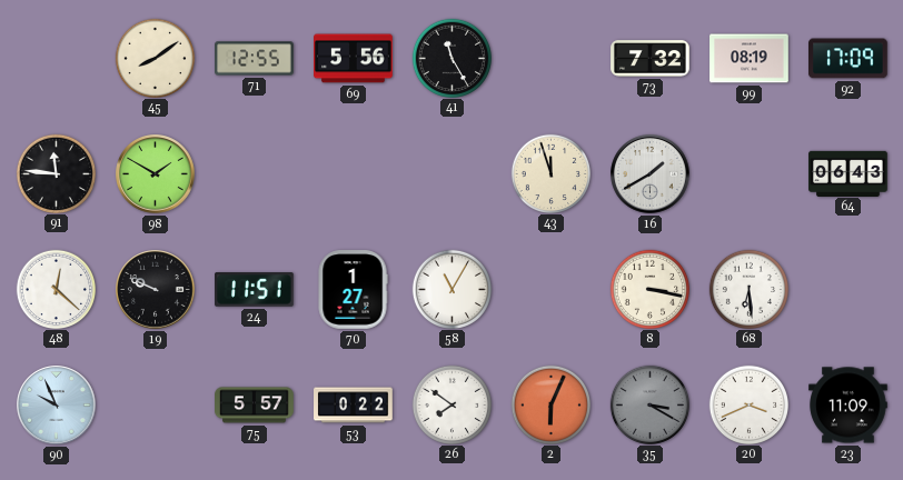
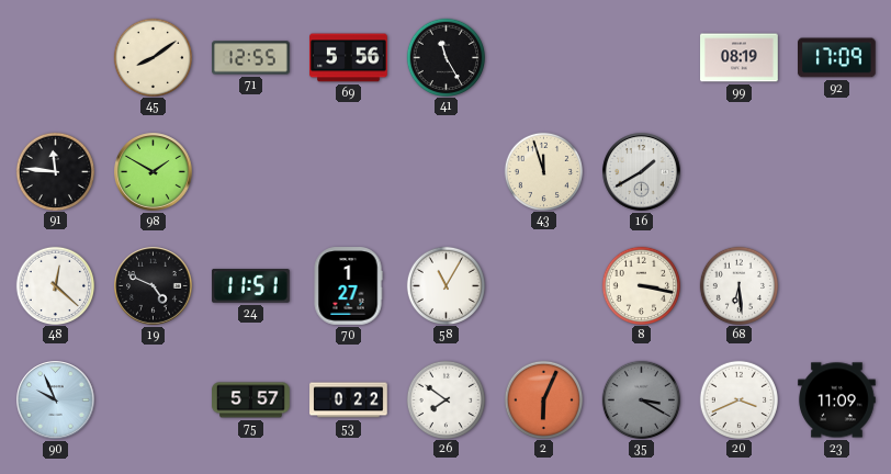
73: 7:32 -> none (651, 59)
64: 06:43 -> none (849, 173)
19: 9:49 -> 4:49 (154, 286)
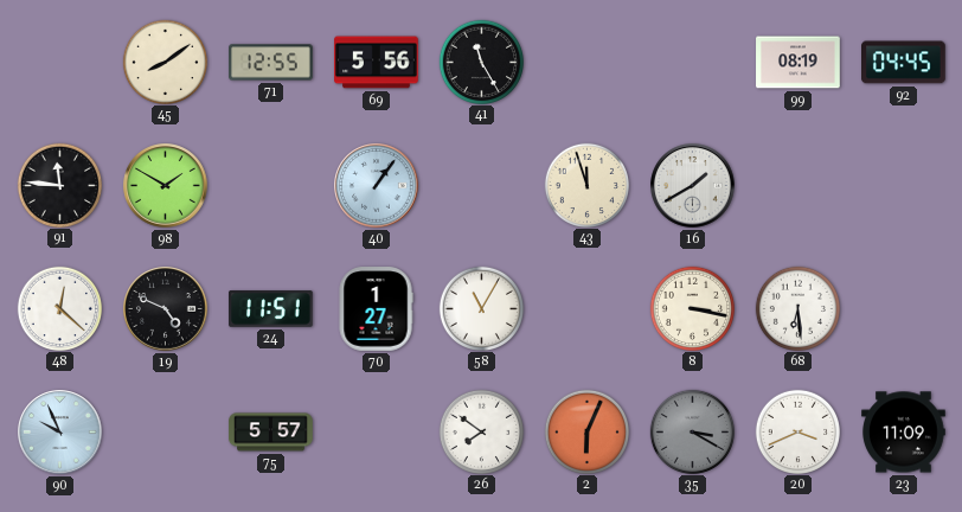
92: 17:09 -> 04:45 (904, 63)
40: none -> 1:06 (377, 186)
53: 0:22 -> none (349, 400)
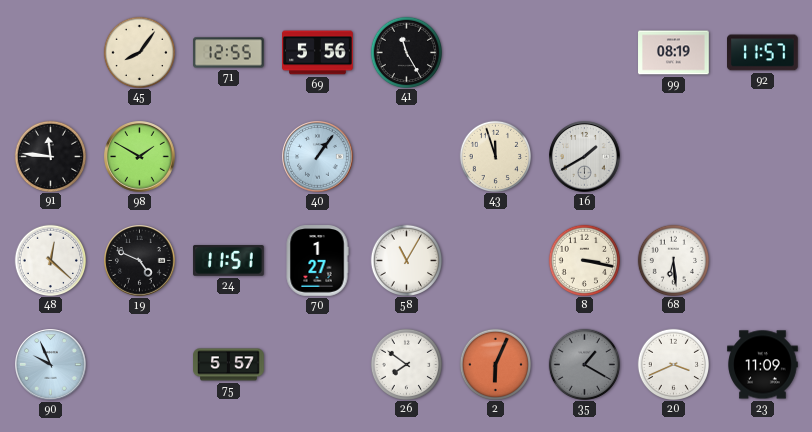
45: 8:09 -> 8:06 (139, 52)
92: 04:45 -> 11:57 (763, 53)
35: 3:20 -> 1:20 (584, 364)
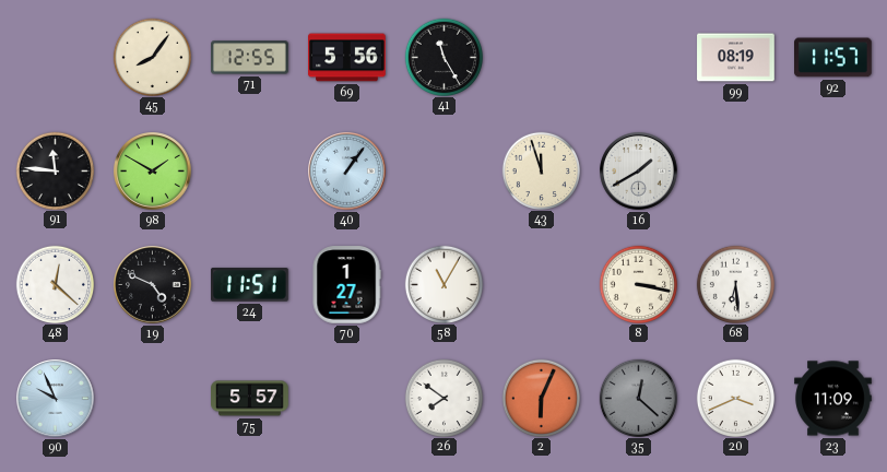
35: 1:20 -> 12:22 (638, 398)
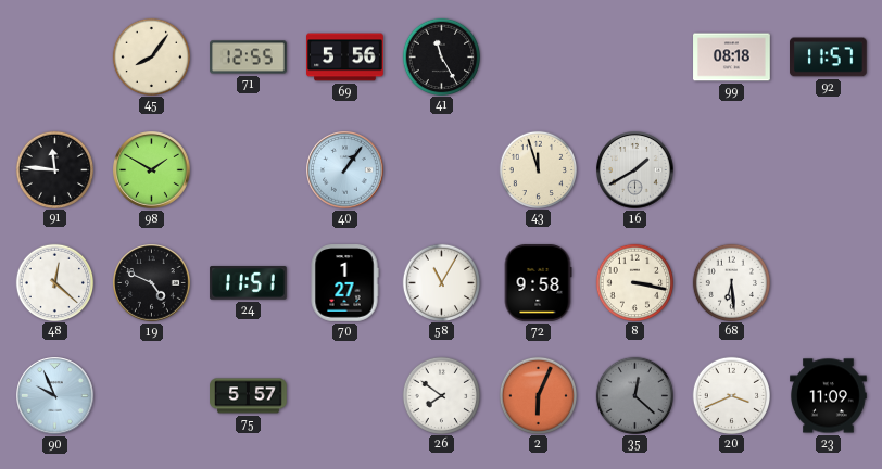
99: 08:19 -> 08:18 (732, 58)
72: none -> 9:58 (538, 283)
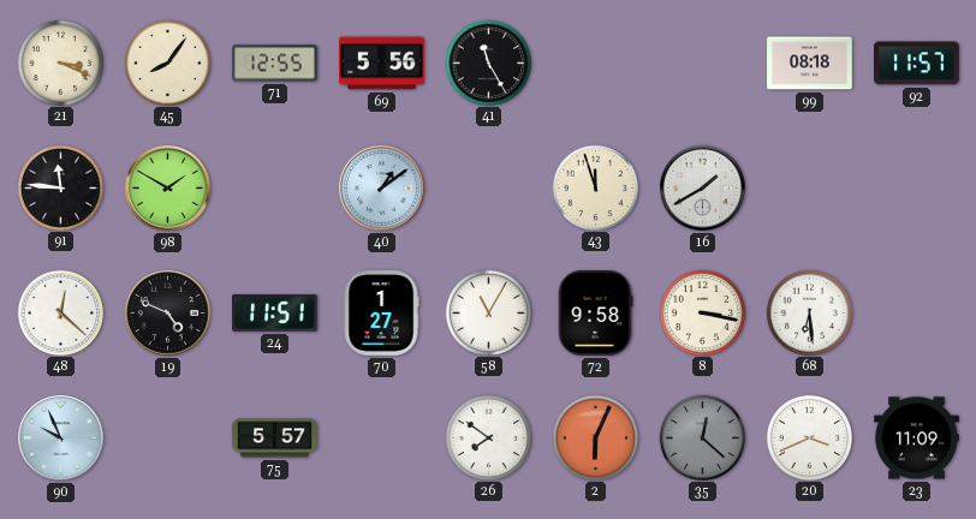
21: none -> 3:19 (60, 62)
40: 1:06 -> 1:09 (382, 189)
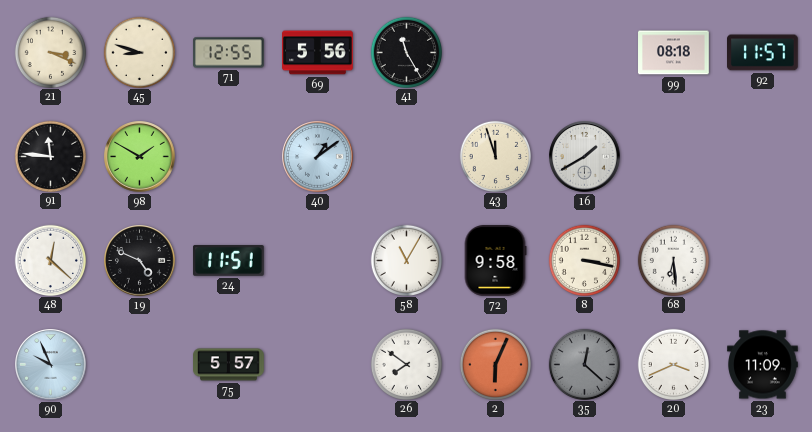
45: 8:06 -> 8:48 (139, 52)
70: 1:27 -> none (381, 314)
